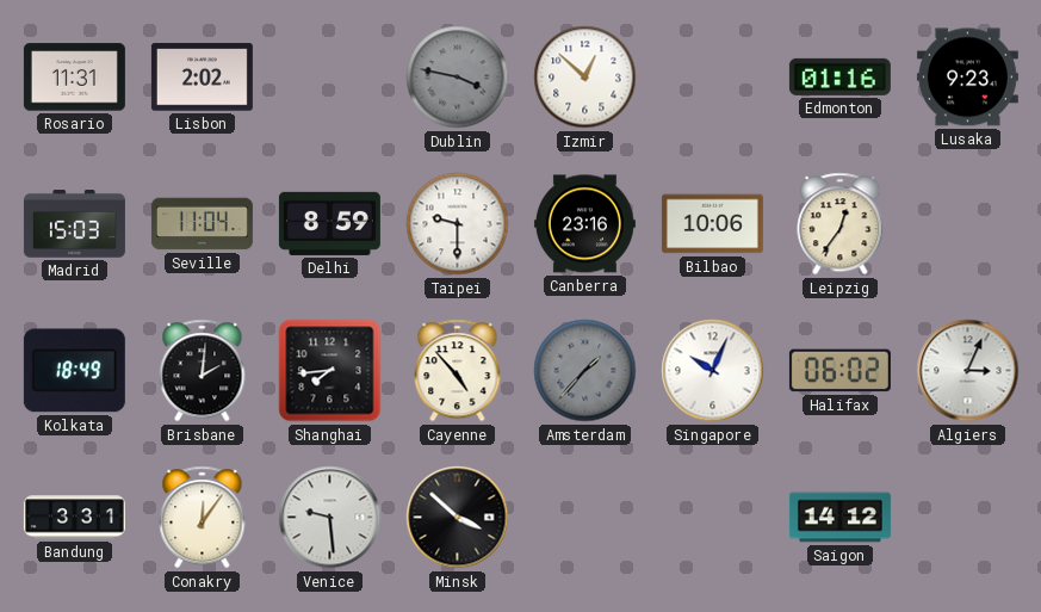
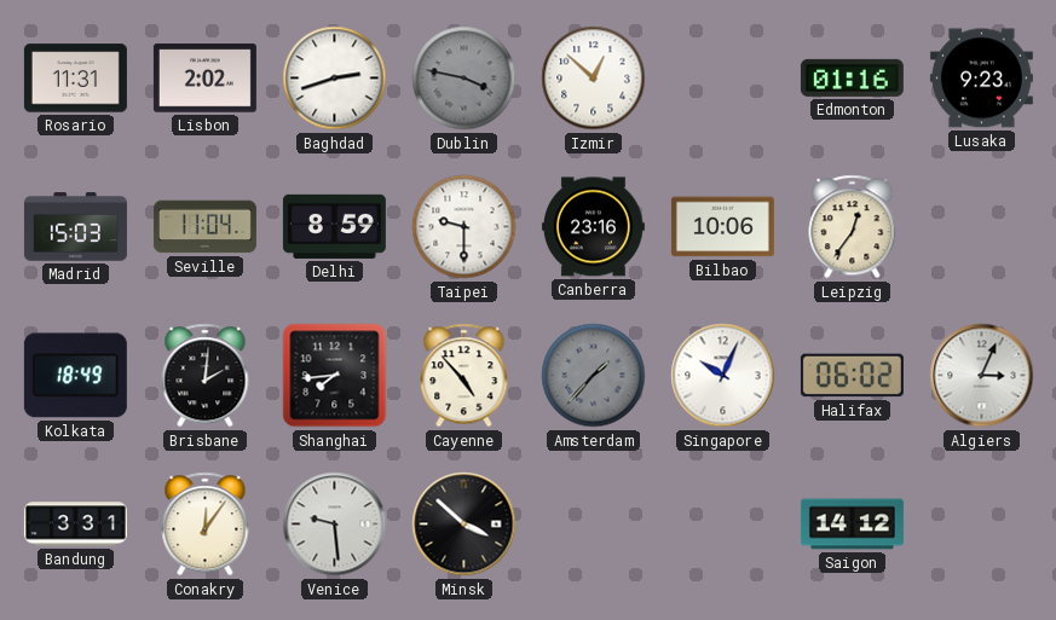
Baghdad: none -> 2:42 (335, 79)
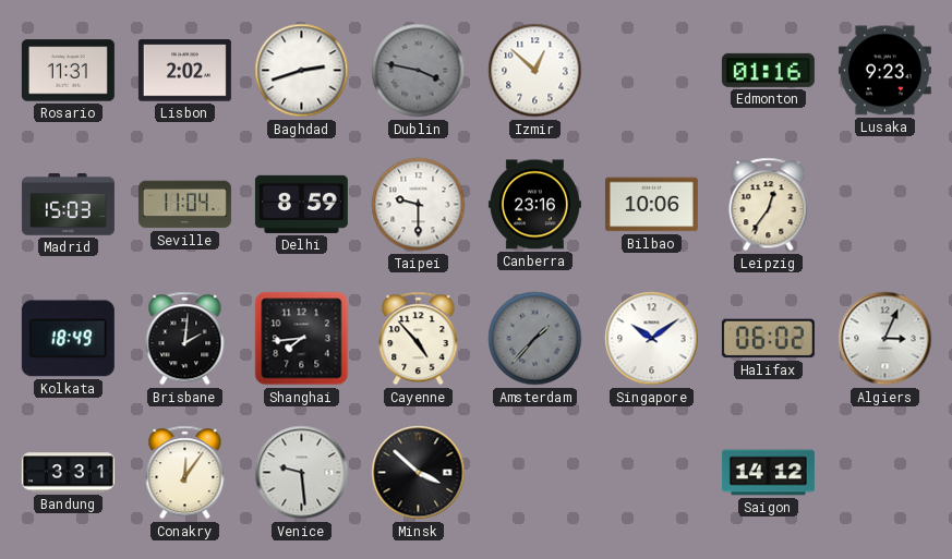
Singapore: 10:04 -> 10:09 (652, 339)
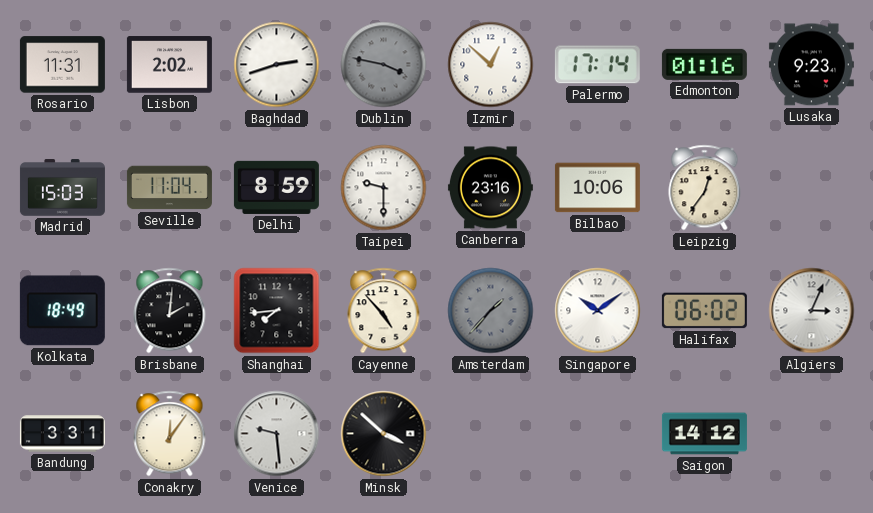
Palermo: none -> 17:14 (597, 65)
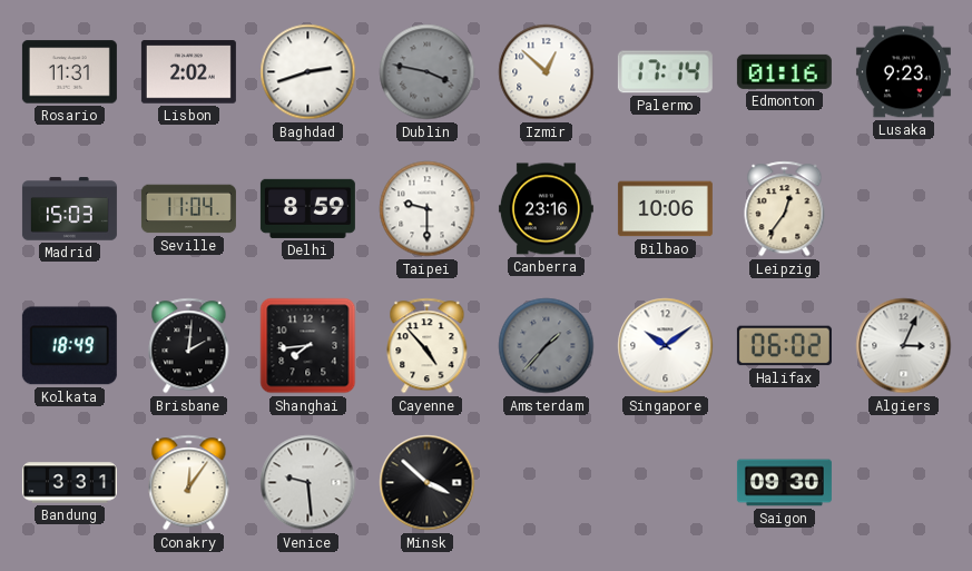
Saigon: 14:12 -> 09:30 (784, 483)
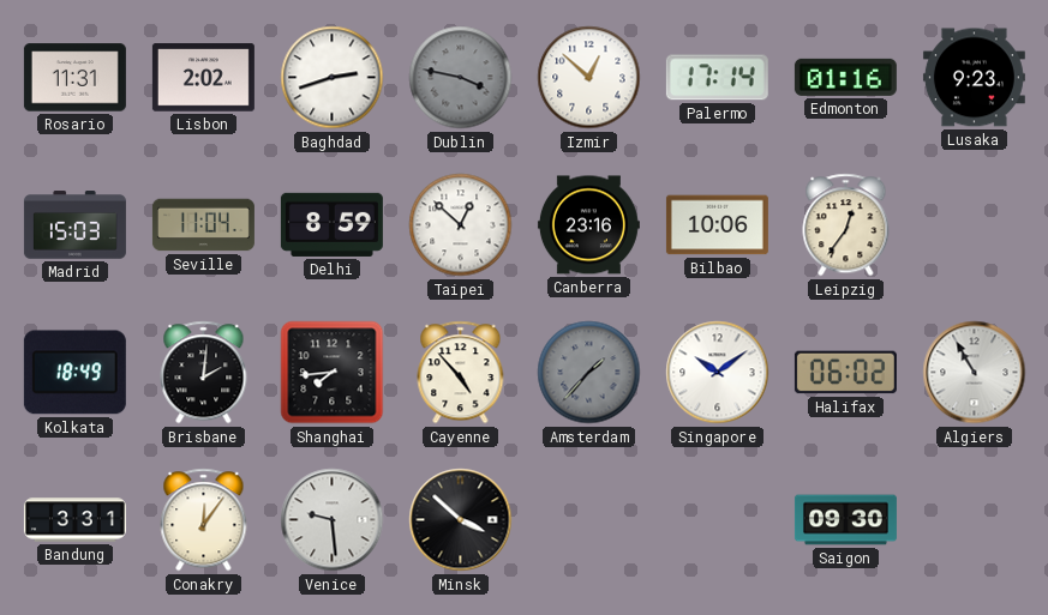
Taipei: 9:30 -> 12:52 (461, 225)
Algiers: 3:04 -> 10:55 (975, 373)
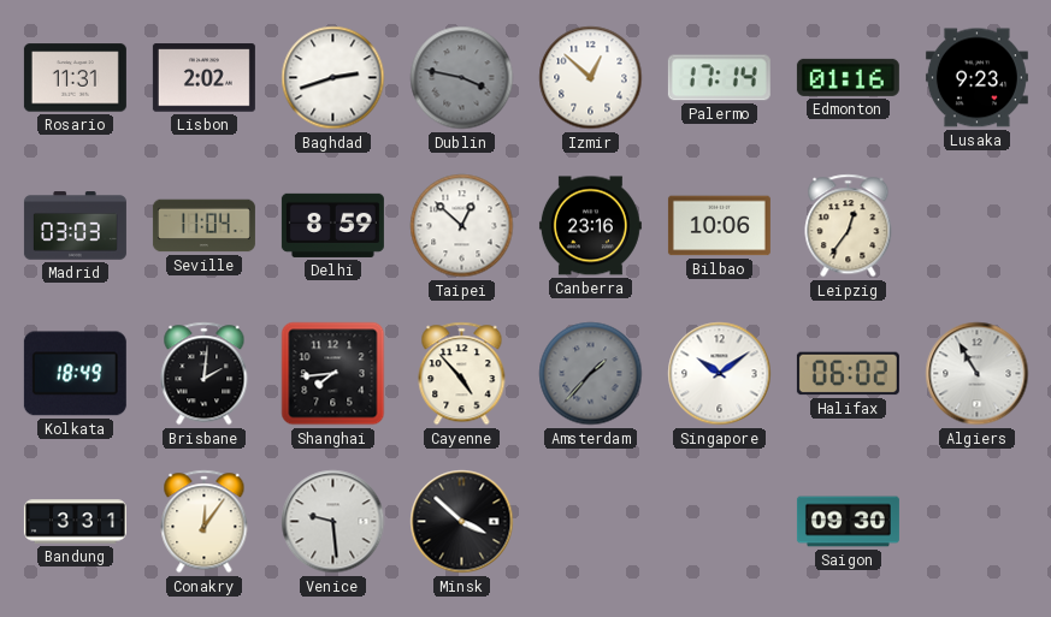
Madrid: 15:03 -> 03:03 (75, 226)
